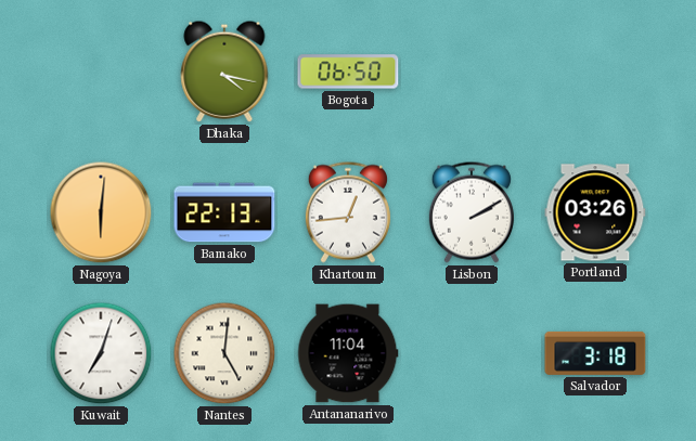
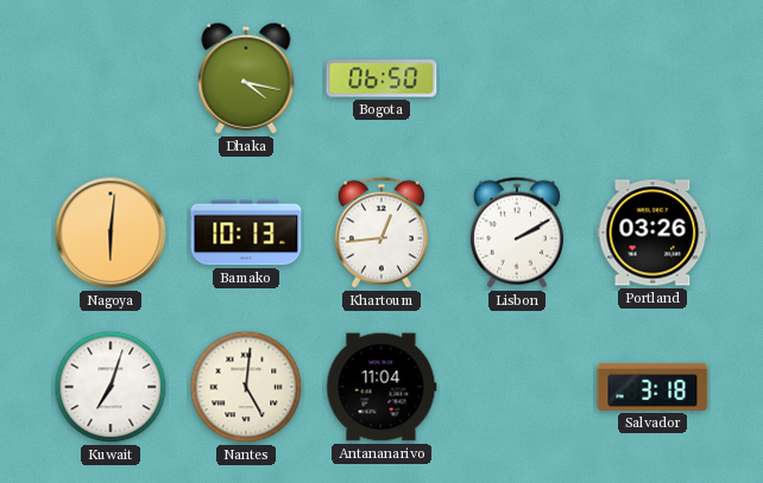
Bamako: 22:13 -> 10:13 (246, 233)
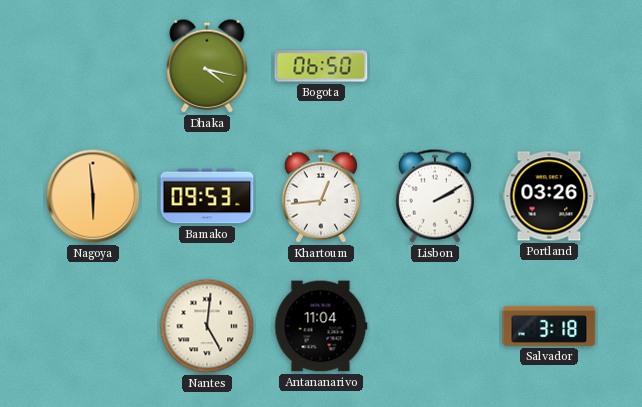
Nagoya: 6:01 -> 5:59 (93, 196)
Bamako: 10:13 -> 09:53 (207, 196)
Kuwait: 7:03 -> none (111, 387)
